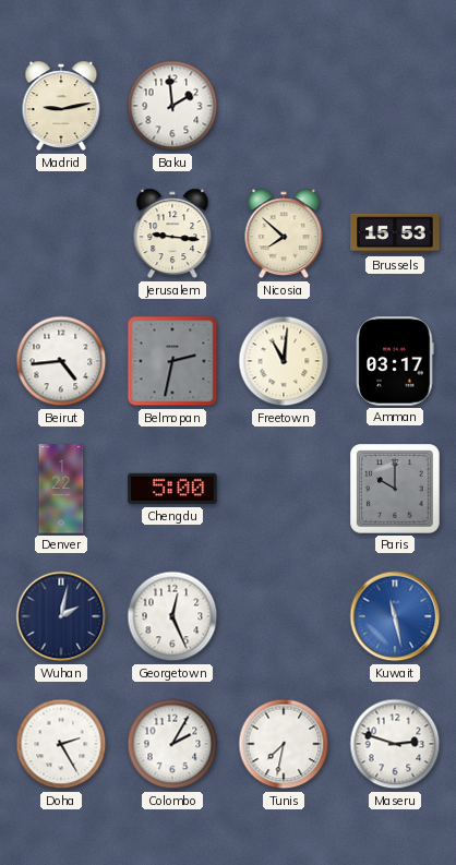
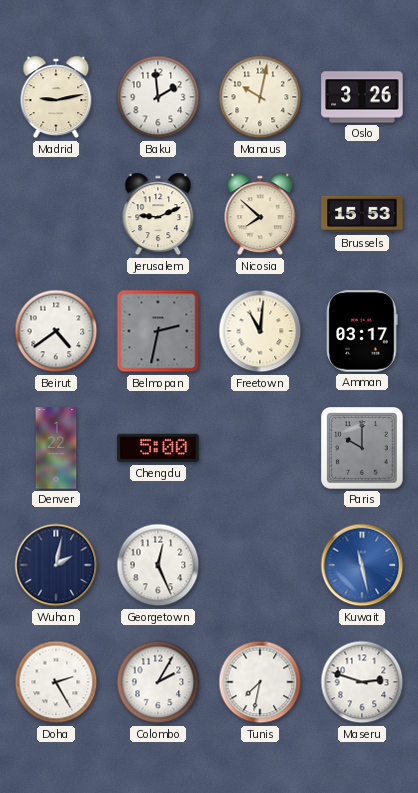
Manaus: none -> 10:02 (260, 97)
Oslo: none -> 3:26 (362, 97)
Jerusalem: 9:16 -> 9:11 (158, 214)
Beirut: 4:44 -> 4:39 (56, 331)
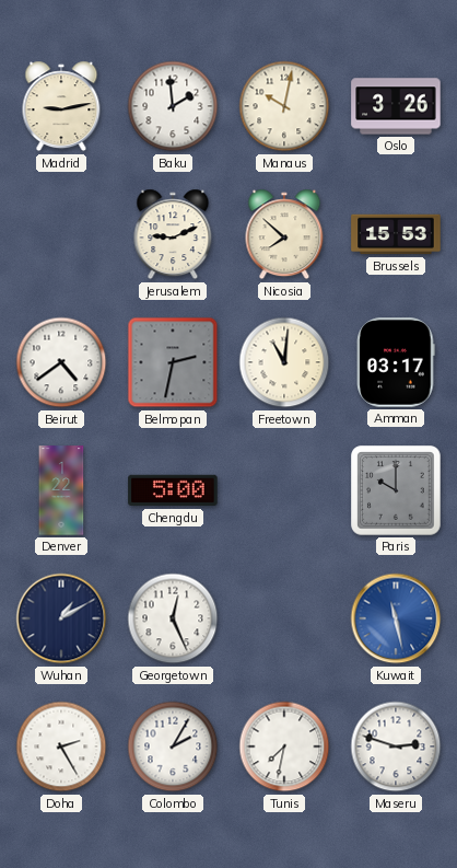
Wuhan: 2:02 -> 1:10 (61, 618)
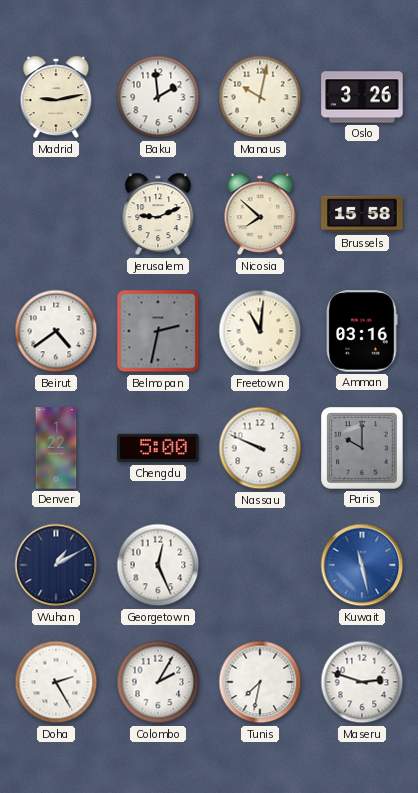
Brussels: 15:53 -> 15:58 (362, 214)
Amman: 03:17 -> 03:16 (362, 331)
Nassau: none -> 9:49 (260, 448)
